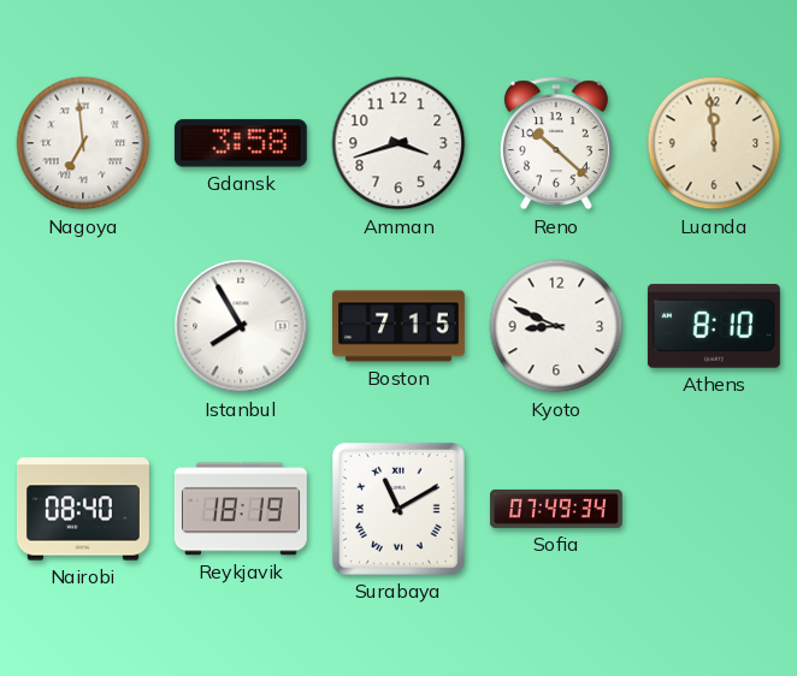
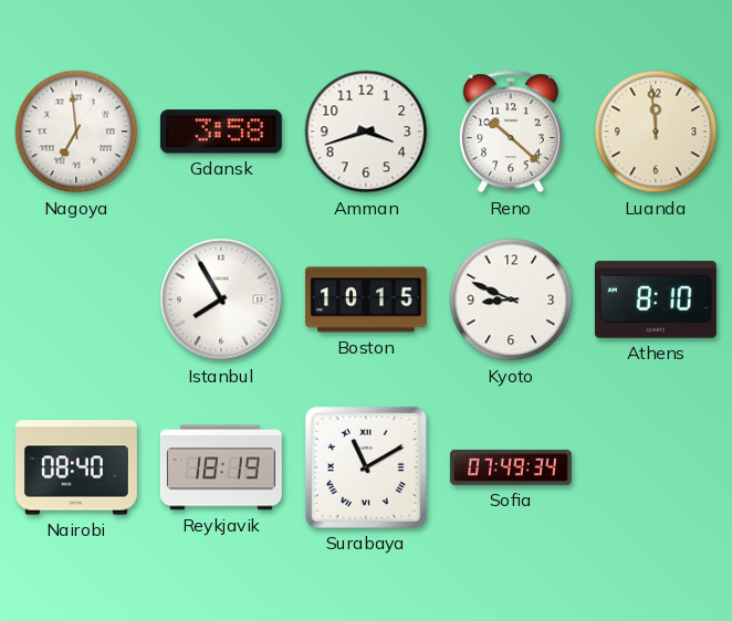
Boston: 7:15 -> 10:15 (366, 299)
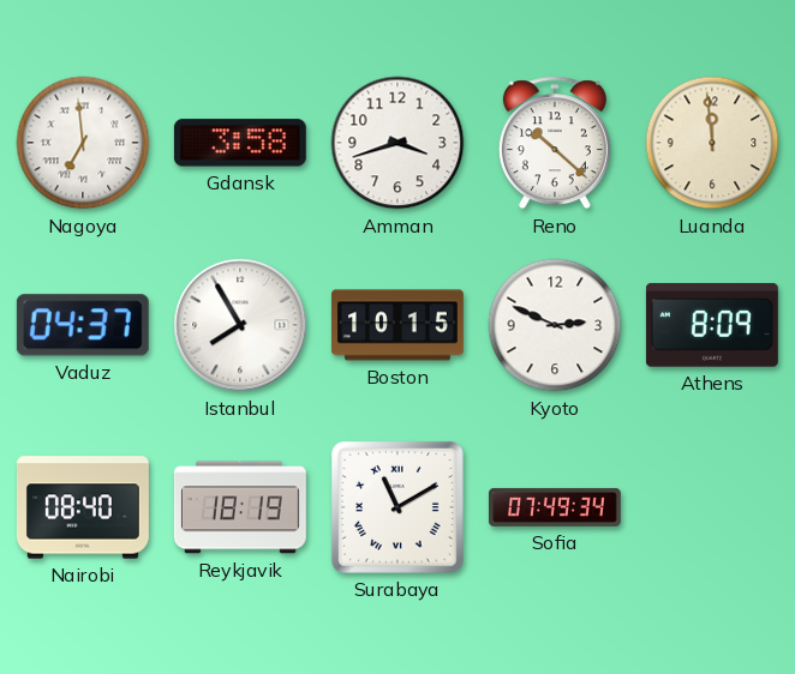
Vaduz: none -> 04:37 (83, 325)
Kyoto: 8:49 -> 2:49 (555, 325)
Athens: 8:10 -> 8:09 (712, 325)
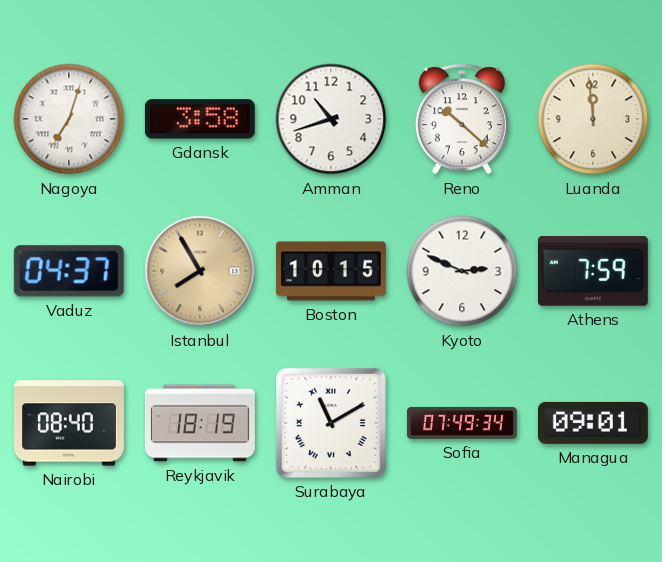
Nagoya: 6:59 -> 7:03 (69, 119)
Amman: 3:42 -> 10:42 (331, 119)
Istanbul dial: white -> champagne (200, 271)
Athens: 8:09 -> 7:59 (593, 271)
Managua: none -> 09:01 (593, 423)
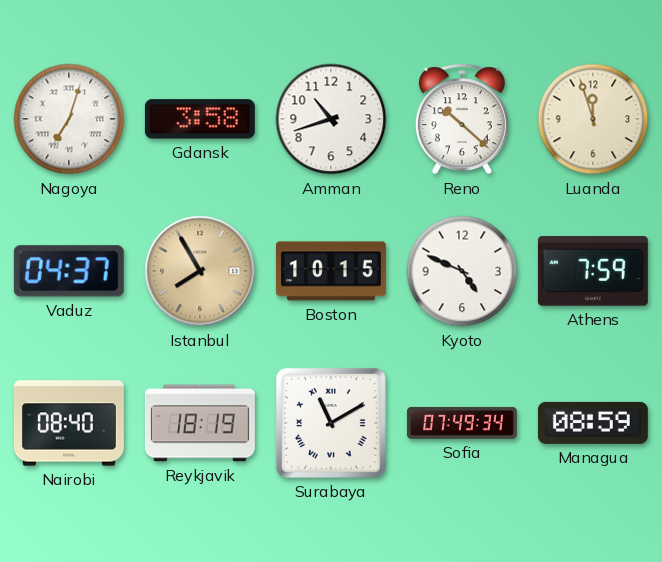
Luanda: 11:59 -> 11:57 (593, 119)
Kyoto: 2:49 -> 4:49 (462, 271)
Managua: 09:01 -> 08:59 (593, 423)
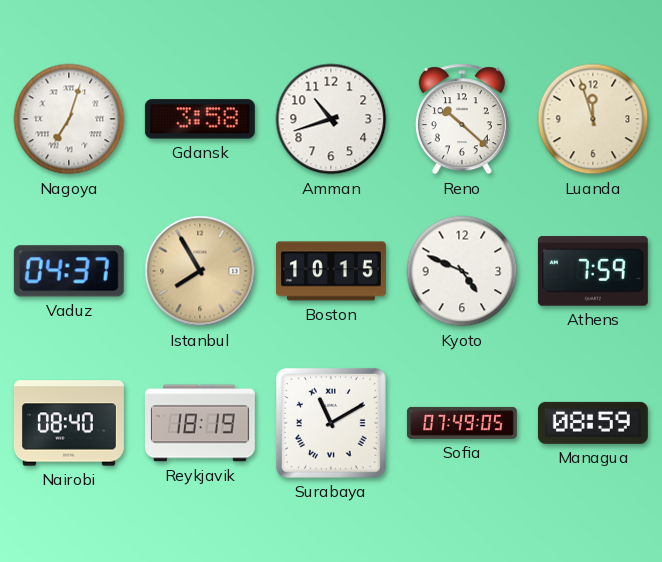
Sofia: 07:49:34 -> 07:49:05 (462, 423)
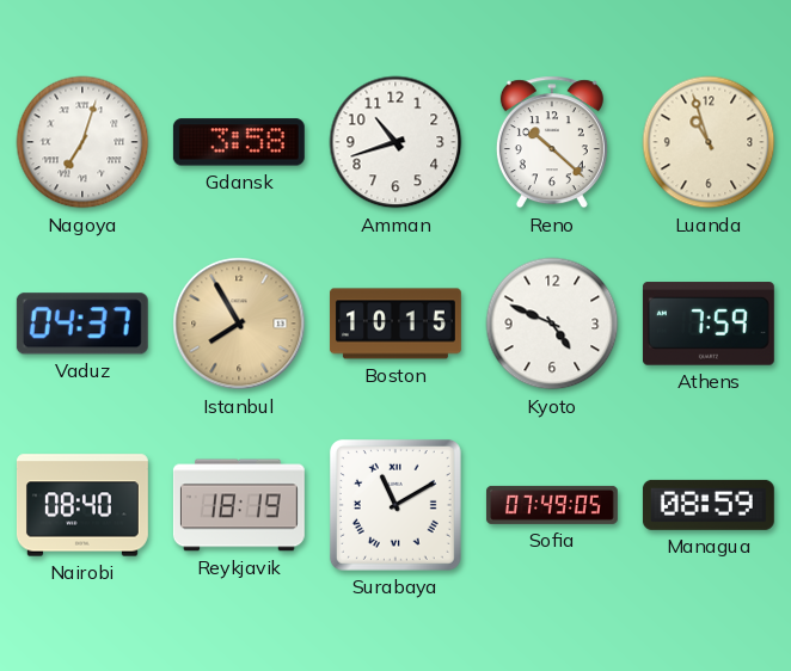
Luanda: 11:57 -> 10:57 (709, 142)
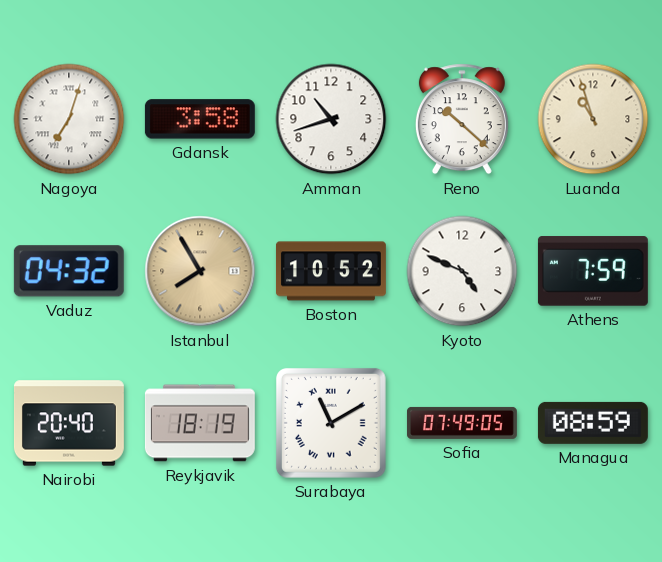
Vaduz: 04:37 -> 04:32 (69, 271)
Boston: 10:15 -> 10:52 (331, 271)
Nairobi: 08:40 -> 20:40 (69, 423)
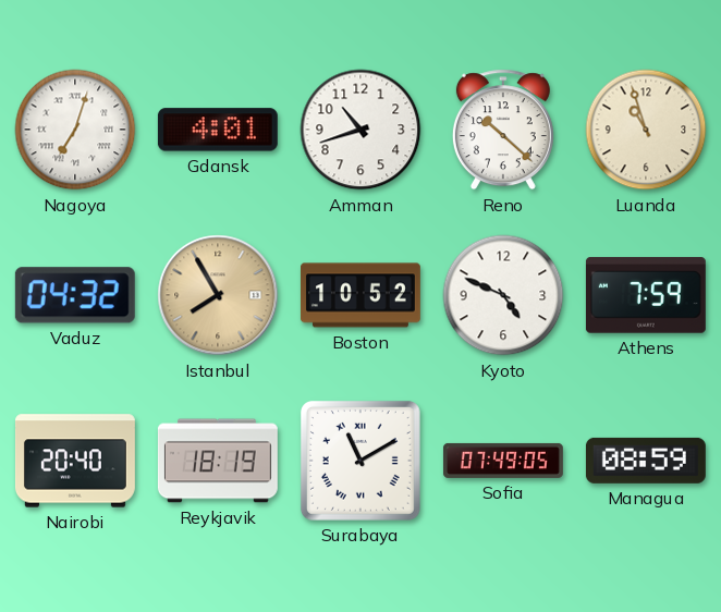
Gdansk: 3:58 -> 4:01 (218, 130)
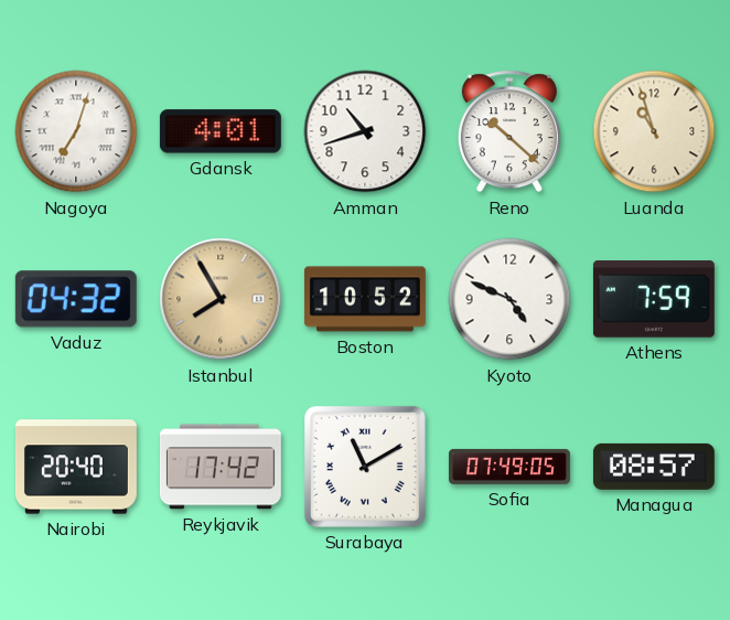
Reykjavik: 18:19 -> 17:42 (221, 467)
Managua: 08:59 -> 08:57 (654, 467)
